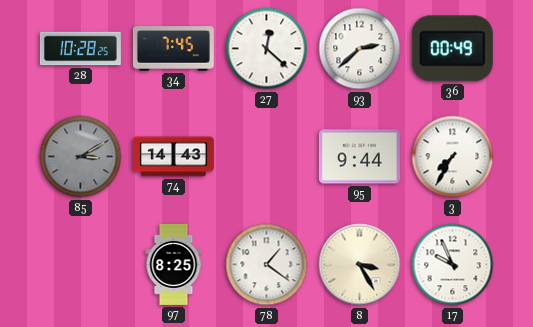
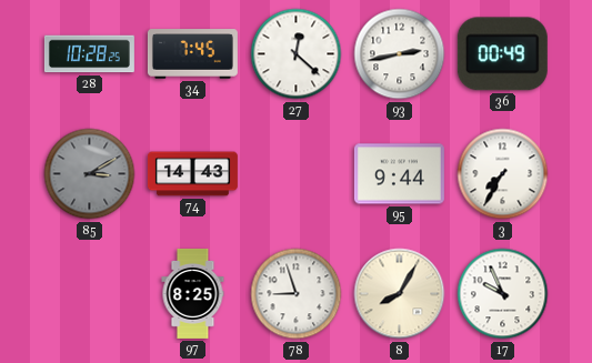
93: 2:38 -> 2:43 (400, 54)
78: 1:21 -> 8:57 (297, 294)
8: 3:25 -> 8:05 (400, 294)
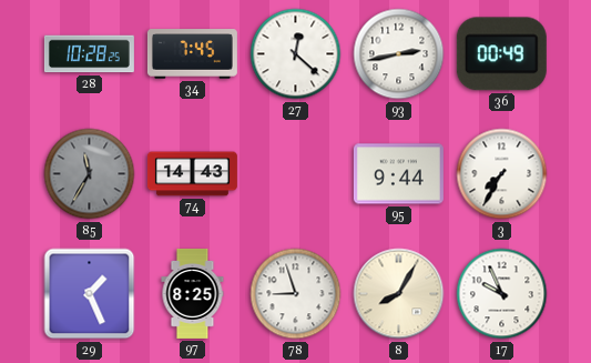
85: 3:10 -> 11:35 (90, 174)
29: none -> 1:26 (90, 294)
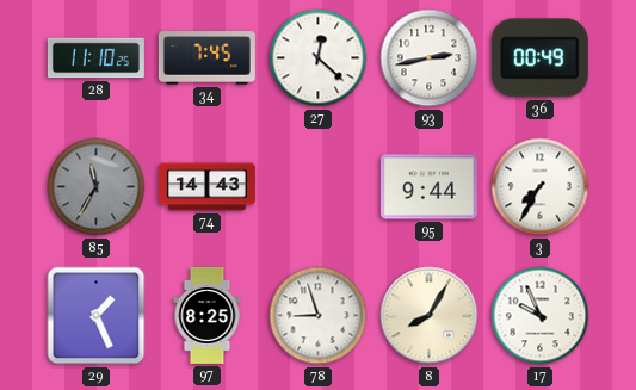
28: 10:28 -> 11:10 (95, 58)
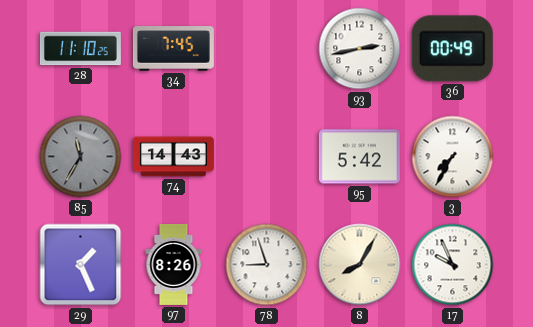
27: 12:22 -> none (319, 58)
95: 9:44 -> 5:42 (359, 157)
97: 8:25 -> 8:26 (174, 264)
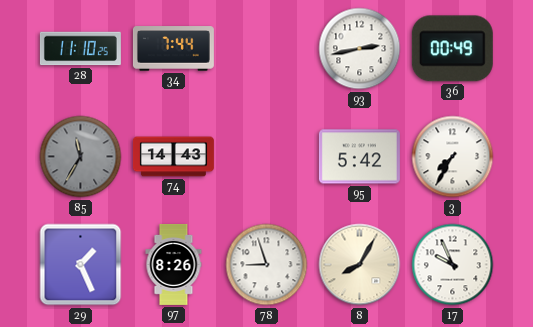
34: 7:45 -> 7:44 (173, 49)
